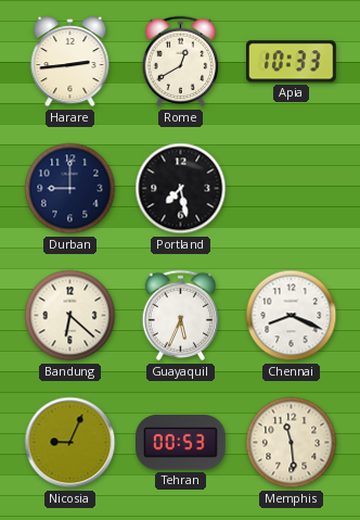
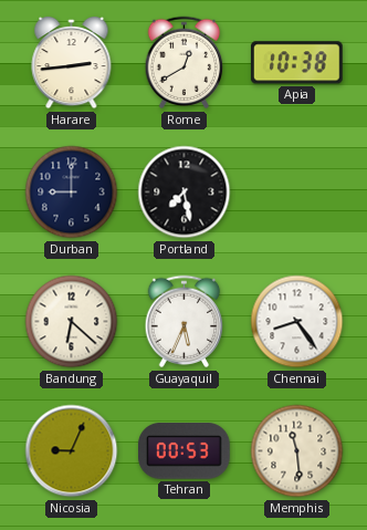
Apia: 10:33 -> 10:38 (296, 63)
Chennai: 8:19 -> 8:24 (297, 322)
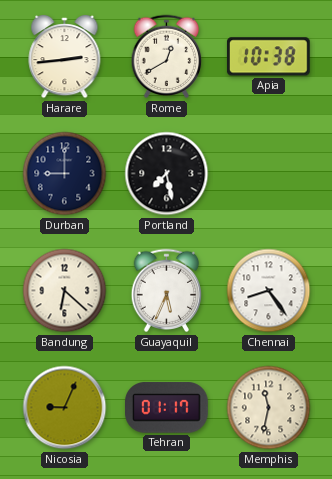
Tehran: 00:53 -> 01:17 (167, 408)
Memphis: 11:29 -> 11:32 (269, 408)
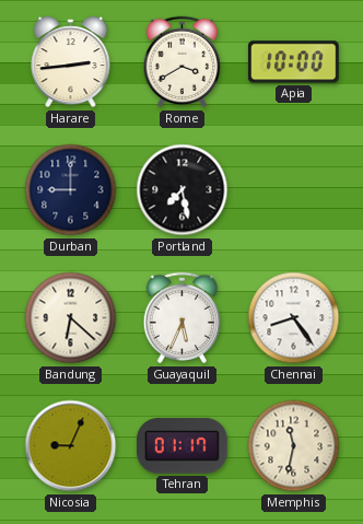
Rome: 12:40 -> 3:40 (183, 62)
Apia: 10:38 -> 10:00 (293, 62)
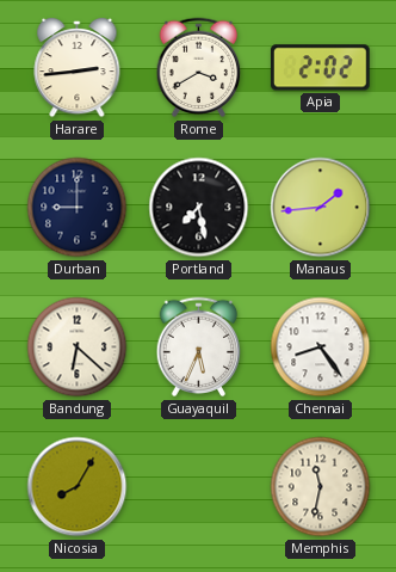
Apia: 10:00 -> 2:02 (320, 68)
Manaus: none -> 1:44 (321, 208)
Nicosia: 9:04 -> 8:05 (78, 487)
Tehran: 01:17 -> none (183, 446)
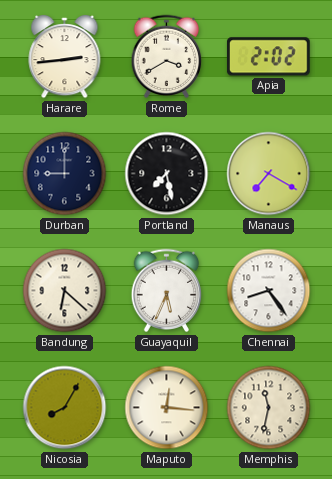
Manaus: 1:44 -> 7:20 (269, 174)
Maputo: none -> 12:16 (167, 408)
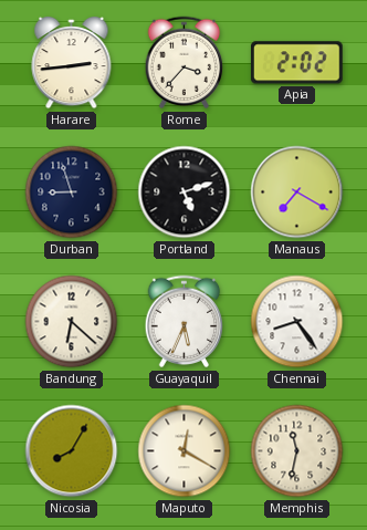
Rome: 3:40 -> 3:37 (185, 63)
Durban: 9:00 -> 8:57 (72, 193)
Portland: 7:28 -> 5:12 (185, 193)
Maputo: 12:16 -> 12:20 (185, 451)
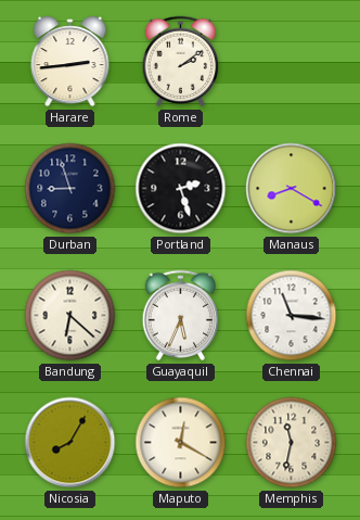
Rome: 3:37 -> 2:09 (181, 62)
Apia: 2:02 -> none (296, 63)
Portland: 5:12 -> 2:27 (181, 189)
Manaus: 7:20 -> 8:20 (292, 189)
Chennai: 8:24 -> 11:16 (292, 316)
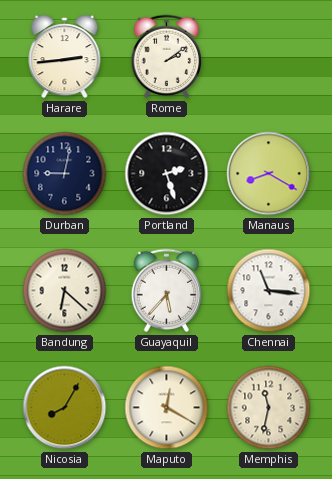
Durban: 8:57 -> 9:02 (65, 174)
Guayaquil: 5:34 -> 5:37 (167, 291)
